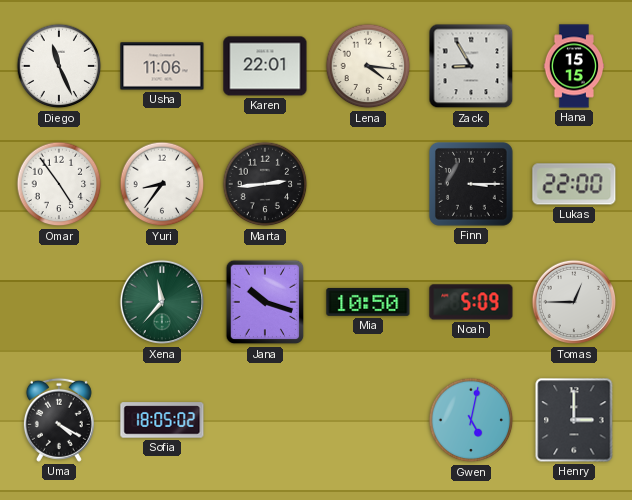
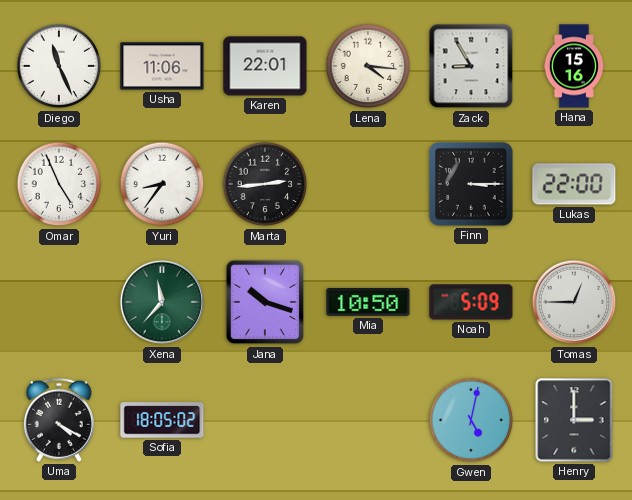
Hana: 15:15 -> 15:16 (574, 66)
Omar: 4:54 -> 4:56 (59, 184)
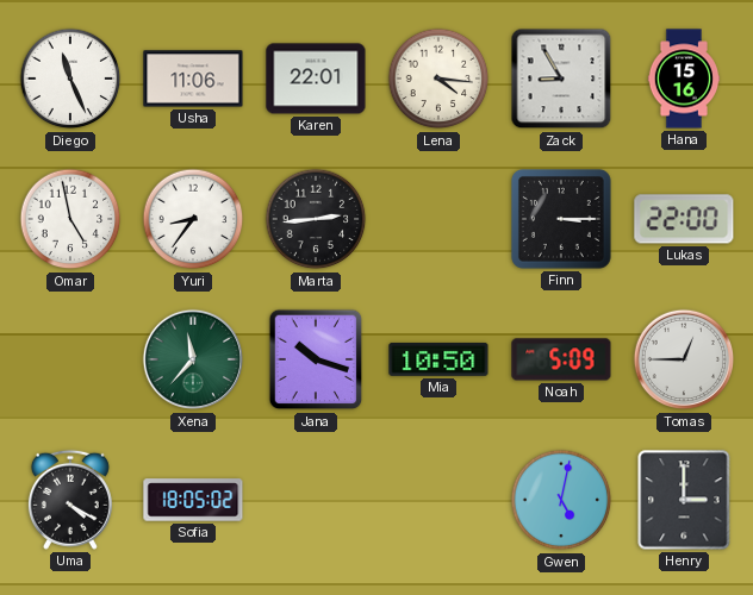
Omar: 4:56 -> 4:58 (70, 219)
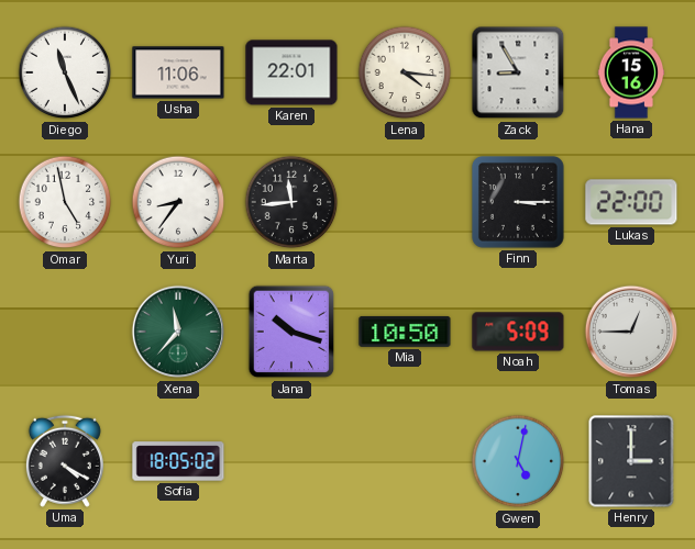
Marta: 2:44 -> 11:44 (291, 202)
